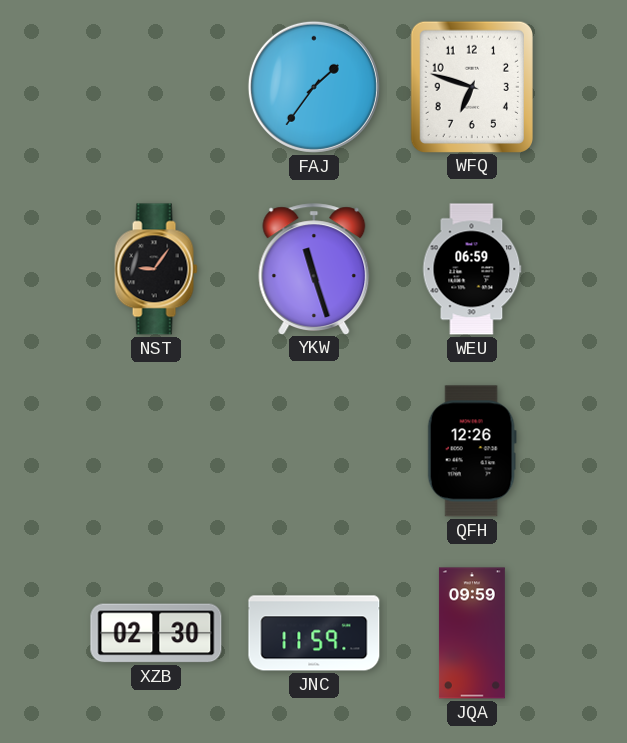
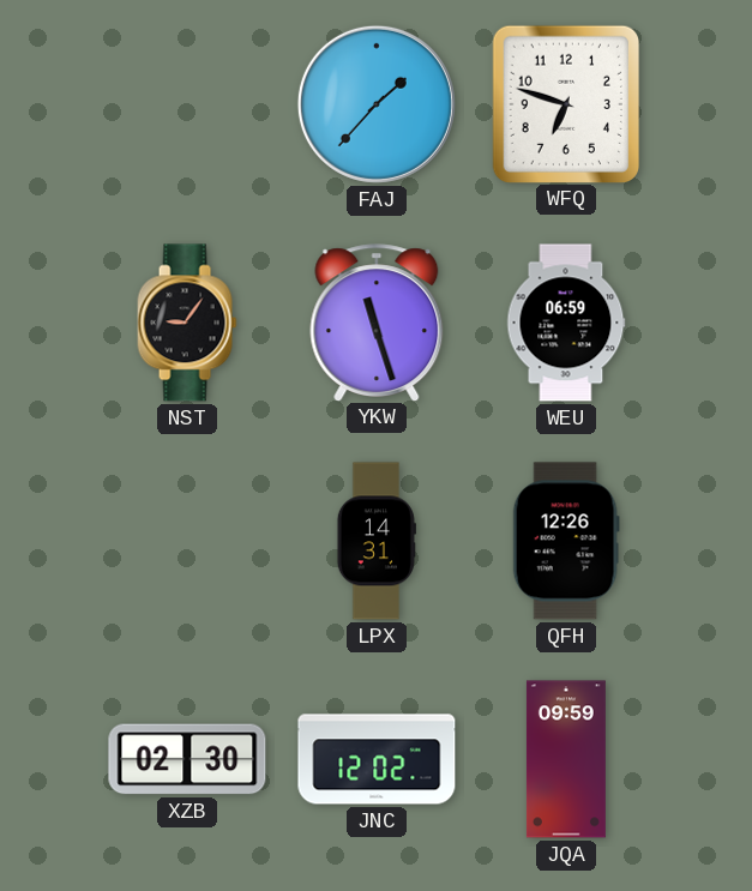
FAJ: 1:36 -> 1:37 (377, 104)
LPX: none -> 14:31 (377, 541)
JNC: 11:59 -> 12:02 (377, 759)
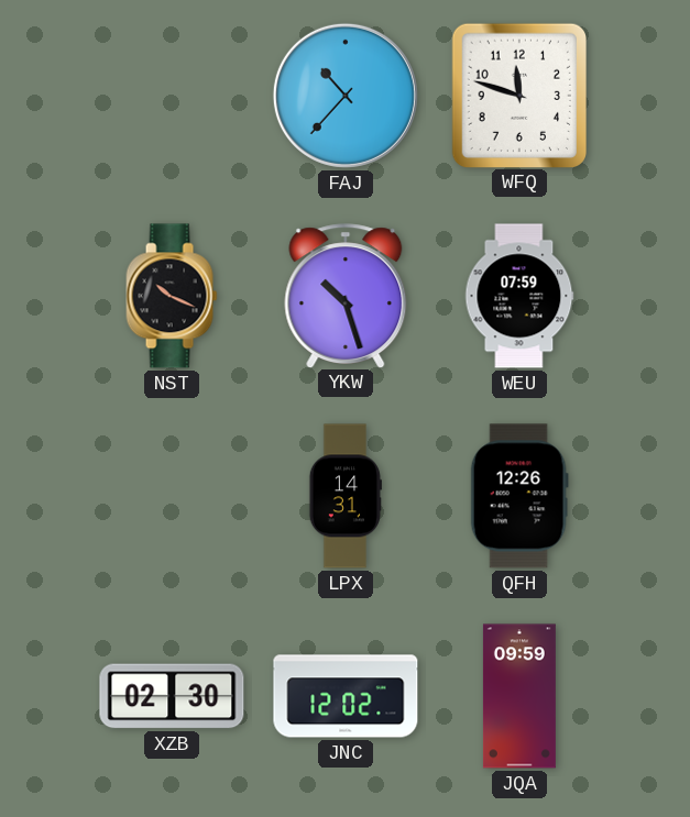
FAJ: 1:37 -> 10:37 (346, 96)
WFQ: 6:48 -> 11:48 (518, 95)
NST: 9:06 -> 10:19 (172, 296)
YKW: 11:27 -> 10:27 (346, 296)
WEU: 06:59 -> 07:59 (519, 296)
